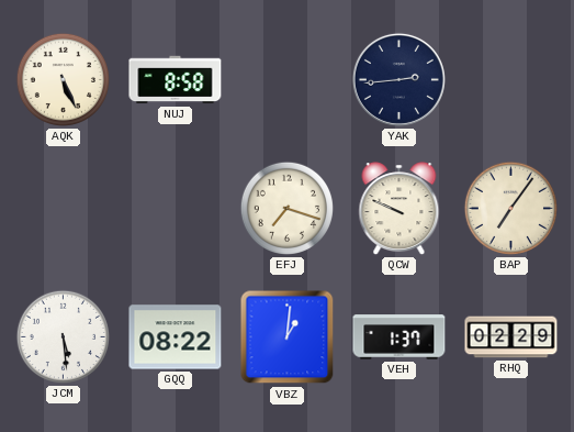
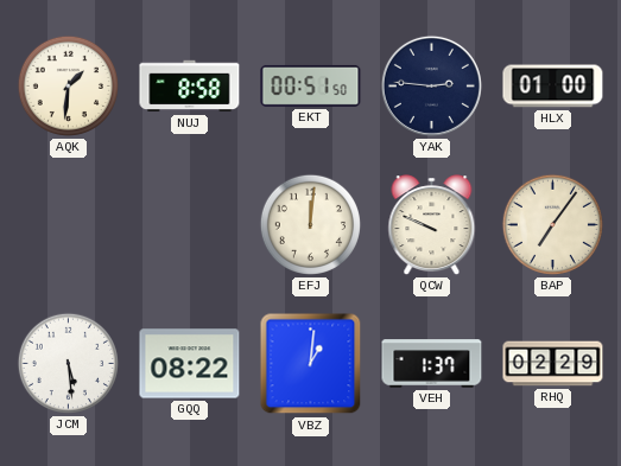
AQK: 5:26 -> 1:31 (68, 85)
EKT: none -> 00:51 (311, 85)
YAK: 2:44 -> 2:46 (431, 85)
HLX: none -> 01:00 (553, 87)
EFJ: 7:18 -> 12:01 (310, 224)
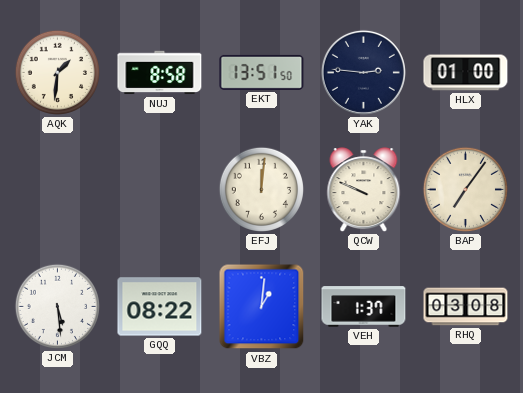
EKT: 00:51 -> 13:51 (262, 72)
RHQ: 02:29 -> 03:08 (466, 307)
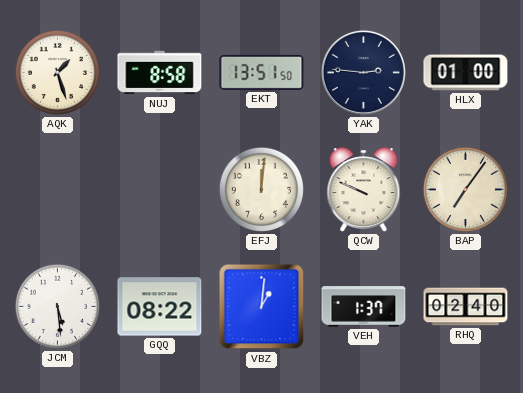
AQK: 1:31 -> 1:27 (57, 72)
RHQ: 03:08 -> 02:40 (466, 307)
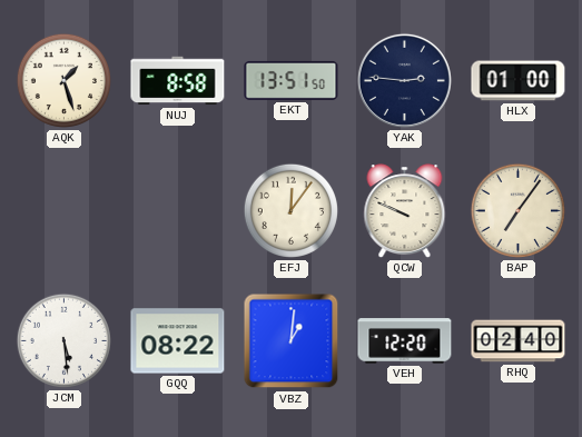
EFJ: 12:01 -> 12:06 (290, 210)
VEH: 1:37 -> 12:20 (405, 341)
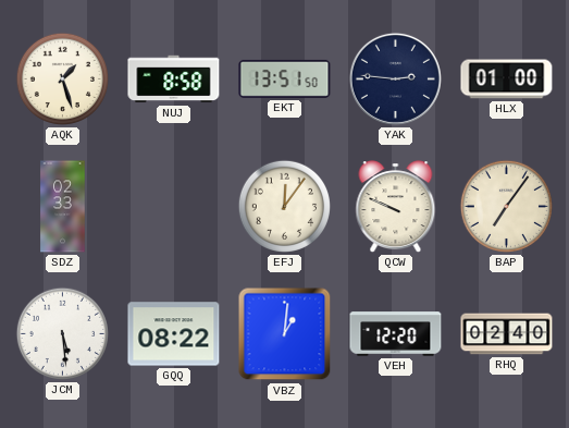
SDZ: none -> 02:33 (63, 207)
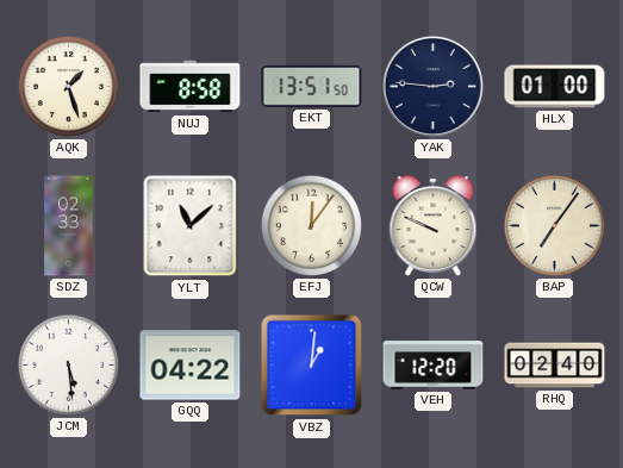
YLT: none -> 11:08 (191, 226)
GQQ: 08:22 -> 04:22 (191, 366)
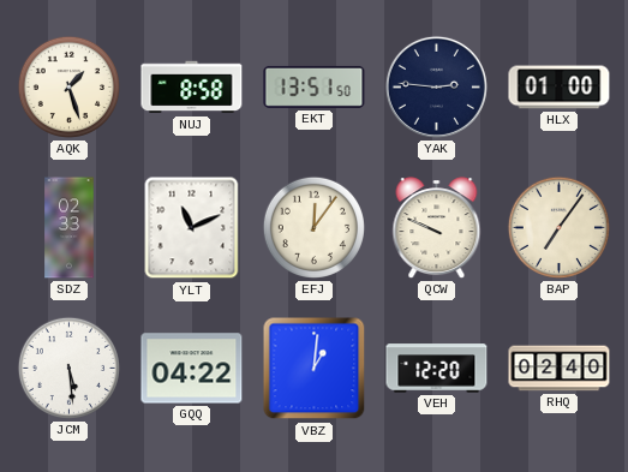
YLT: 11:08 -> 11:11 (192, 228)
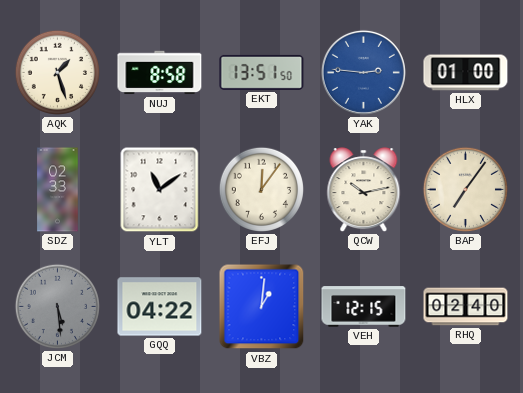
YAK dial: navy -> blue (363, 72)
YLT: 11:11 -> 11:09 (160, 190)
QCW: 9:49 -> 10:13 (364, 190)
JCM dial: white -> grey (57, 306)
VEH: 12:20 -> 12:15 (364, 307)
